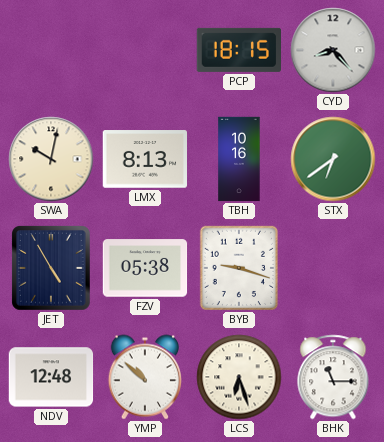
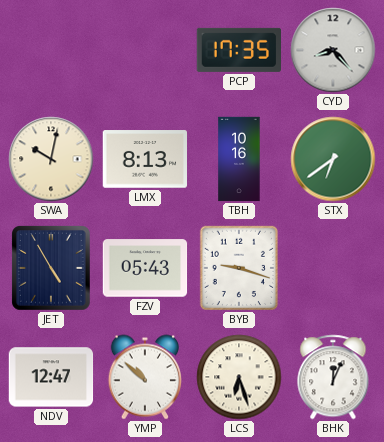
PCP: 18:15 -> 17:35 (238, 50)
FZV: 05:38 -> 05:43 (145, 268)
NDV: 12:48 -> 12:47 (51, 377)
BHK: 11:15 -> 12:04 (333, 377)
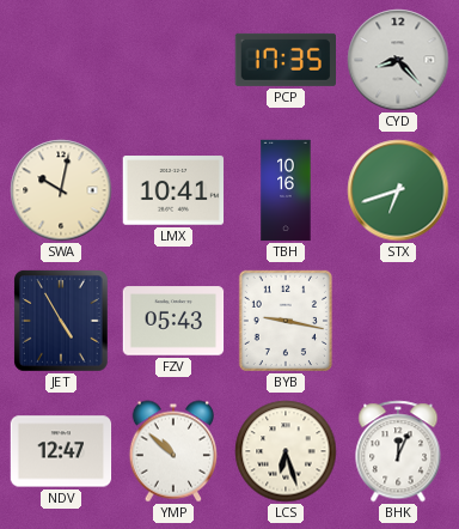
LMX: 8:13 -> 10:41 (173, 190)
STX: 6:39 -> 6:42 (398, 190)
BYB: 9:18 -> 9:17 (286, 321)
